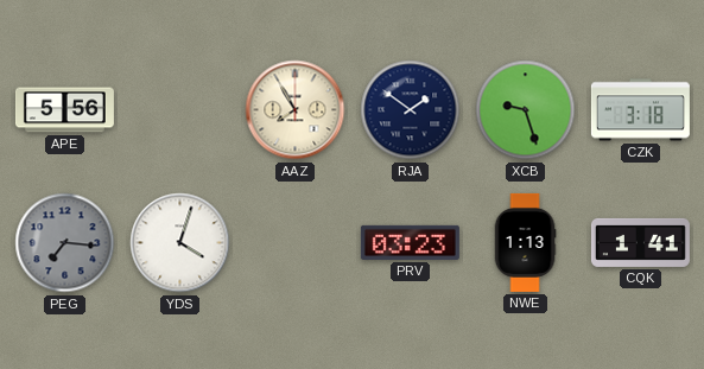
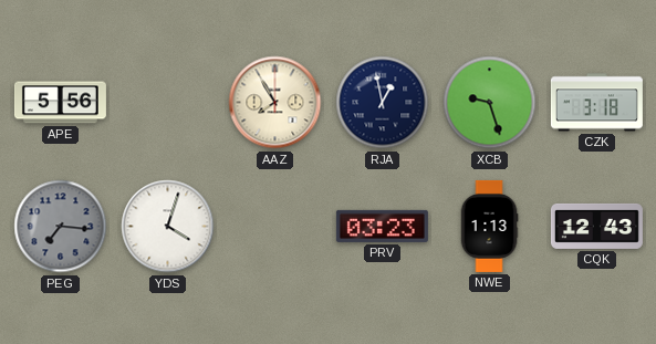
RJA: 1:51 -> 12:58 (383, 103)
CQK: 1:41 -> 12:43 (596, 226)
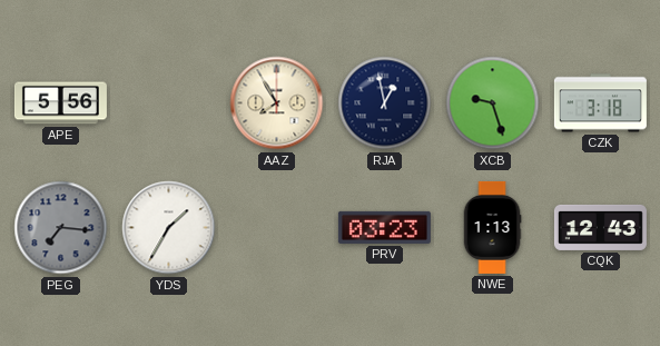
YDS: 4:03 -> 1:35 (169, 228)
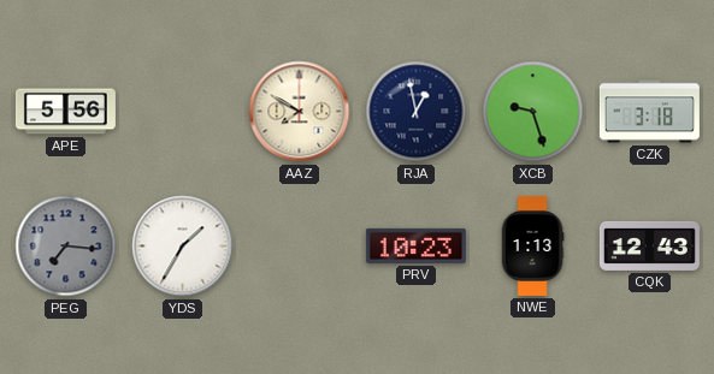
AAZ: 7:55 -> 7:50 (300, 112)
PRV: 03:23 -> 10:23 (415, 245)
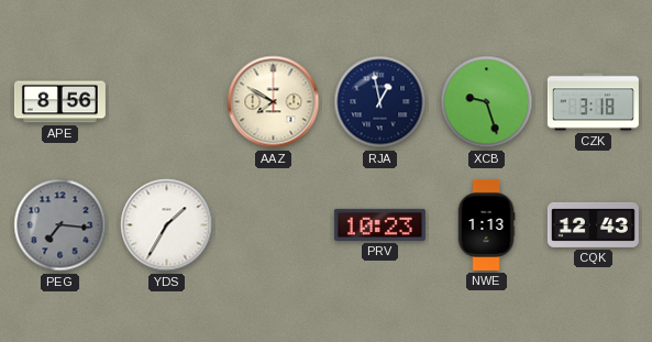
APE: 5:56 -> 8:56 (59, 102)
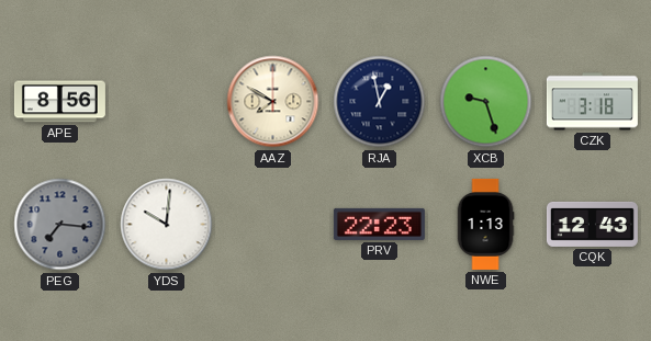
YDS: 1:35 -> 10:01 (167, 225)
PRV: 10:23 -> 22:23 (379, 224)
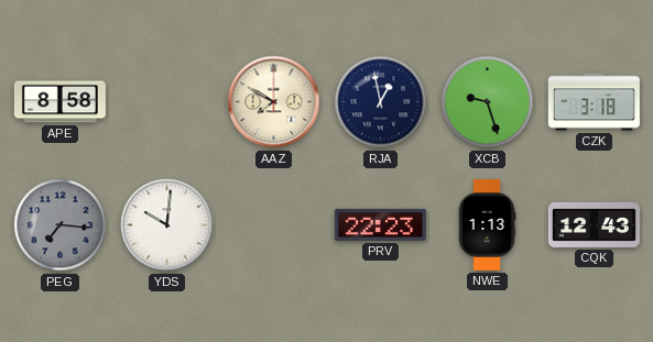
APE: 8:56 -> 8:58 (59, 102)
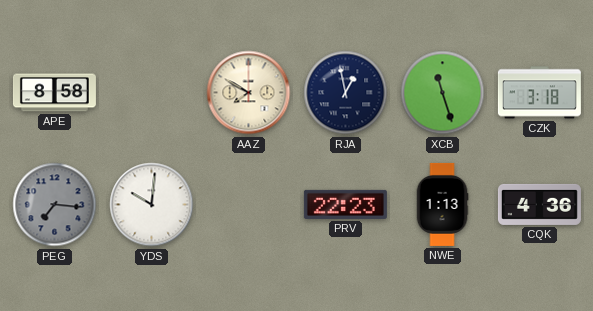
XCB: 9:27 -> 11:27 (443, 93)
CQK: 12:43 -> 4:36 (539, 204)
